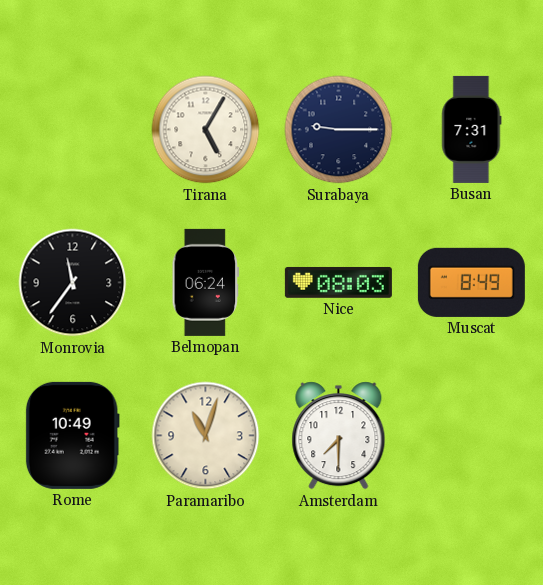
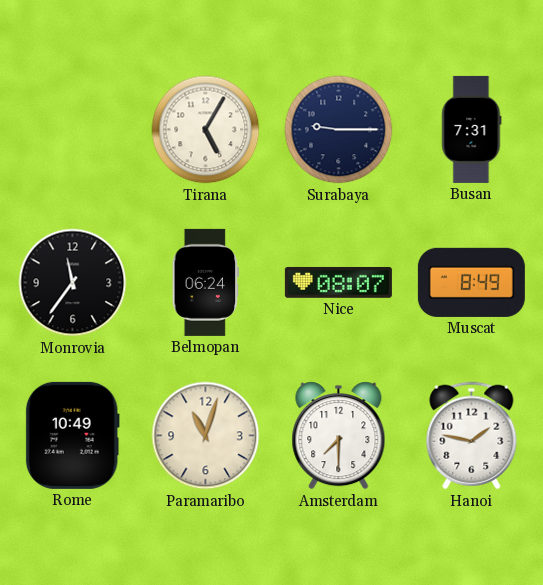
Nice: 08:03 -> 08:07 (338, 282)
Hanoi: none -> 1:47 (472, 436)
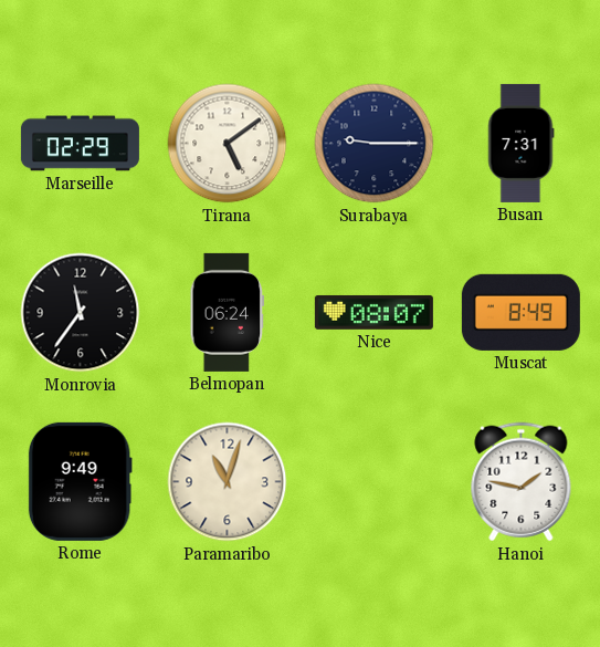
Marseille: none -> 02:29 (80, 144)
Tirana: 5:05 -> 5:09 (228, 144)
Rome: 10:49 -> 9:49 (80, 481)
Amsterdam: 7:30 -> none (339, 436)
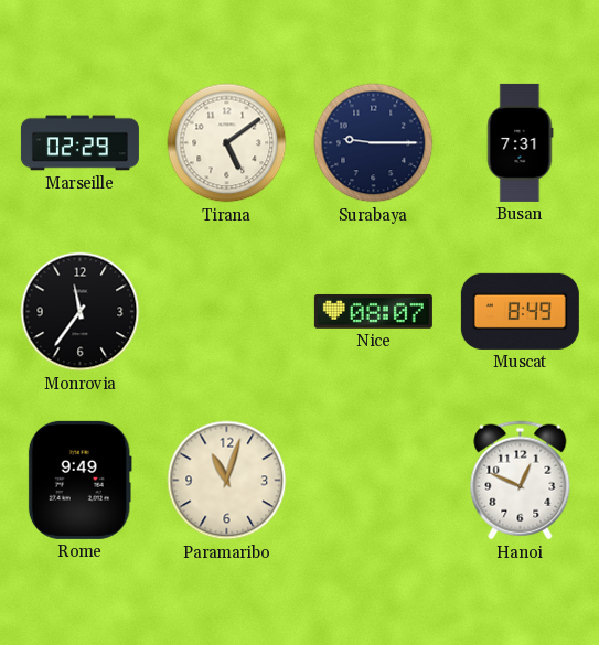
Belmopan: 06:24 -> none (228, 312)
Hanoi: 1:47 -> 12:49 (521, 481)
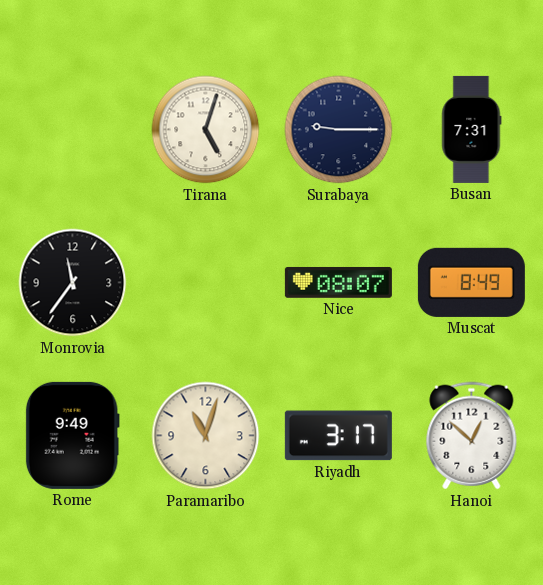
Marseille: 02:29 -> none (79, 143)
Tirana: 5:09 -> 5:03 (206, 130)
Riyadh: none -> 3:17 (338, 436)
Hanoi: 12:49 -> 12:52 (472, 436)
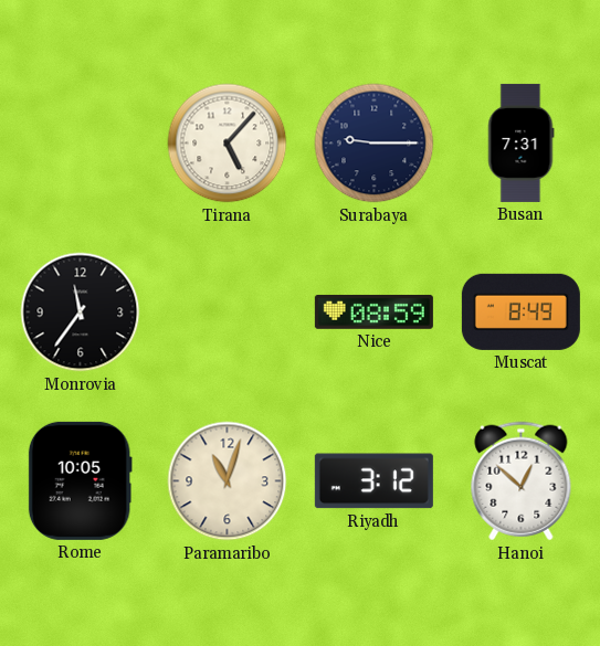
Tirana: 5:03 -> 5:07 (228, 144)
Nice: 08:07 -> 08:59 (373, 311)
Rome: 9:49 -> 10:05 (80, 480)
Riyadh: 3:17 -> 3:12 (373, 481)
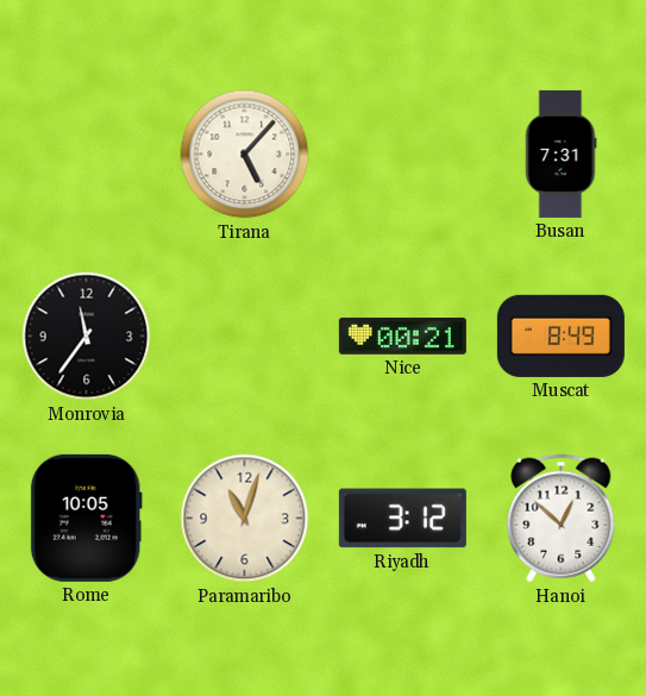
Surabaya: 9:15 -> none (375, 144)
Nice: 08:59 -> 00:21 (402, 336)
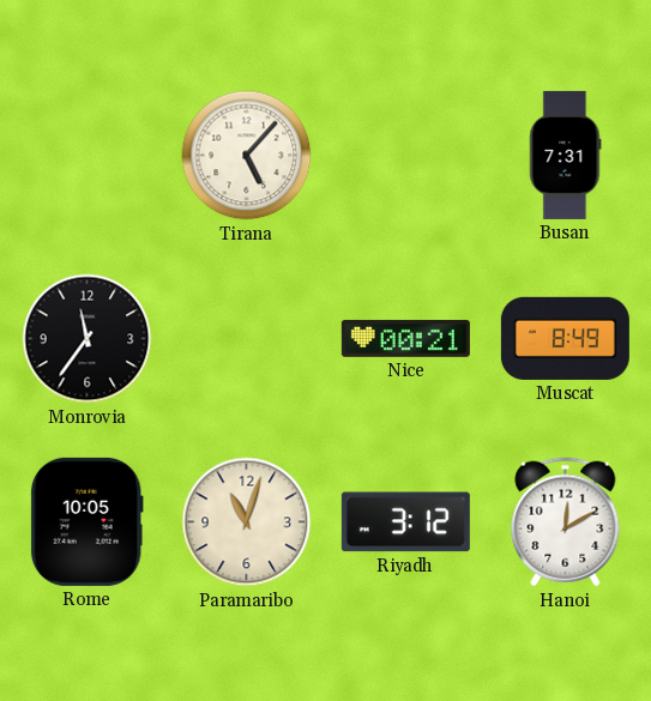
Hanoi: 12:52 -> 12:10 (566, 522)
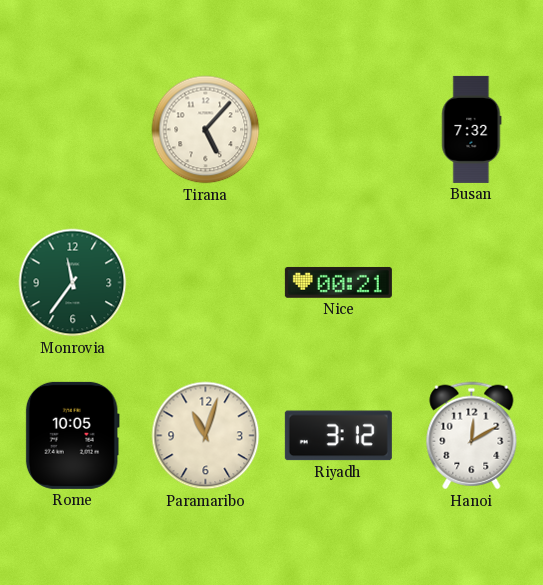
Busan: 7:31 -> 7:32 (471, 129)
Monrovia dial: black -> green (73, 283)
Muscat: 8:49 -> none (565, 338)
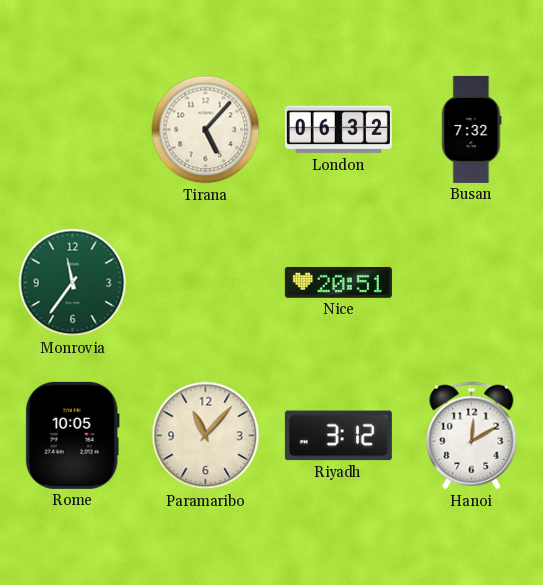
London: none -> 06:32 (338, 130)
Nice: 00:21 -> 20:51 (338, 282)
Paramaribo: 11:03 -> 11:07 (206, 436)
